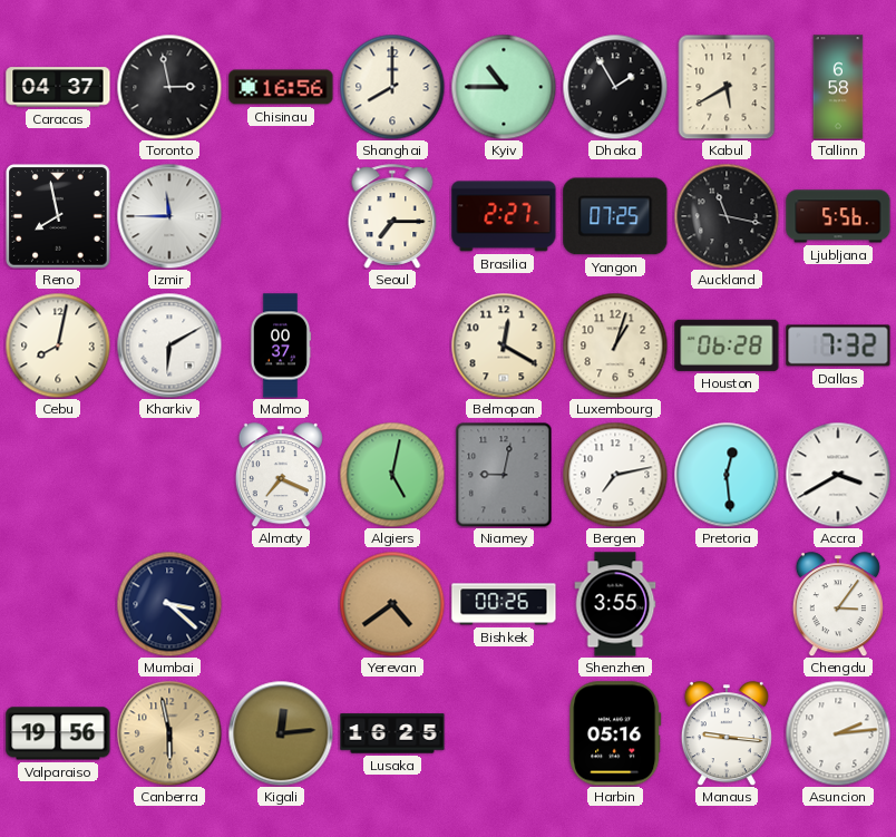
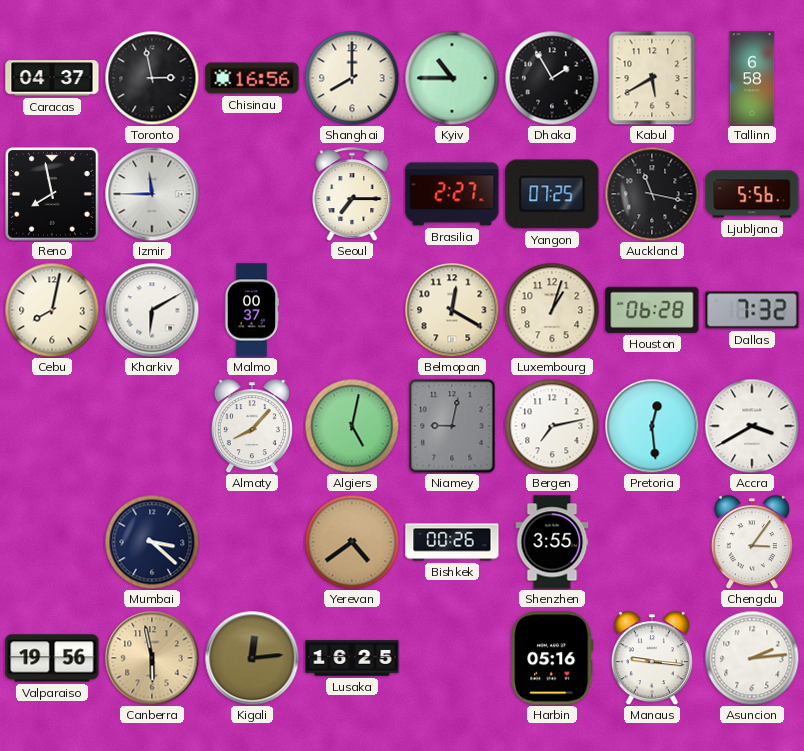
Almaty: 7:19 -> 8:07 (252, 426)
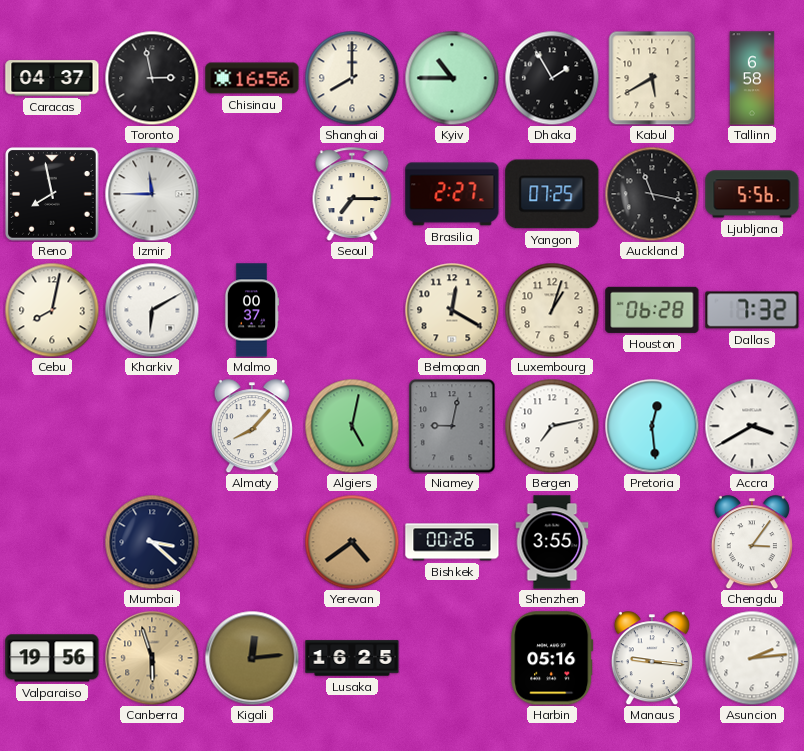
Canberra: 5:58 -> 5:57 (152, 658)
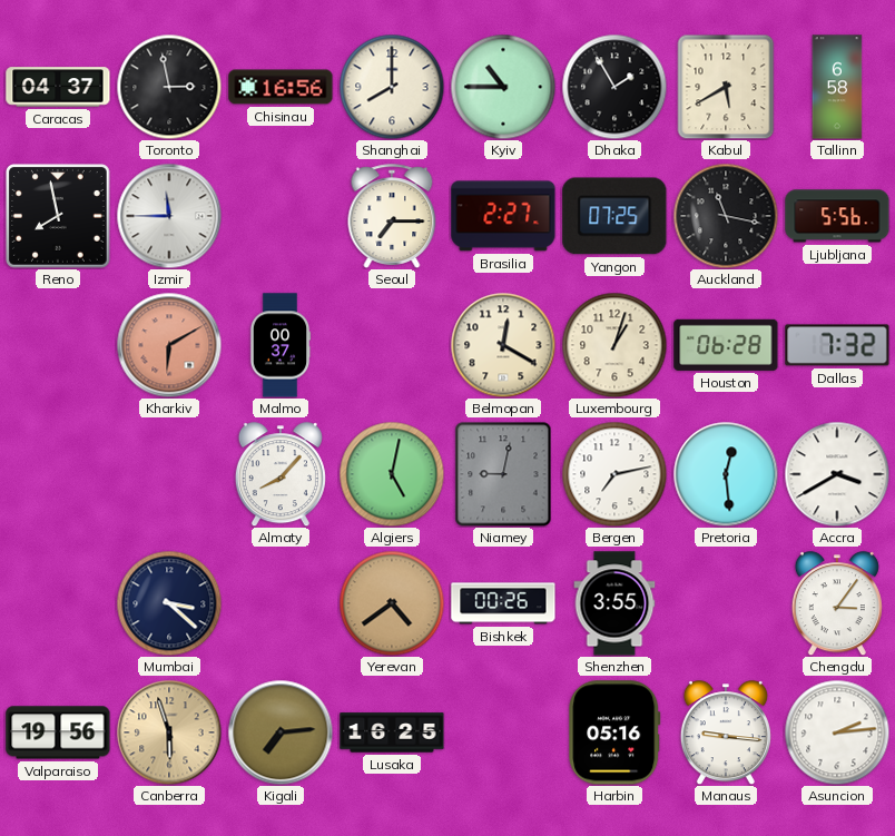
Cebu: 8:02 -> none (52, 310)
Kharkiv dial: white -> salmon (169, 345)
Kigali: 12:14 -> 7:14 (281, 732)
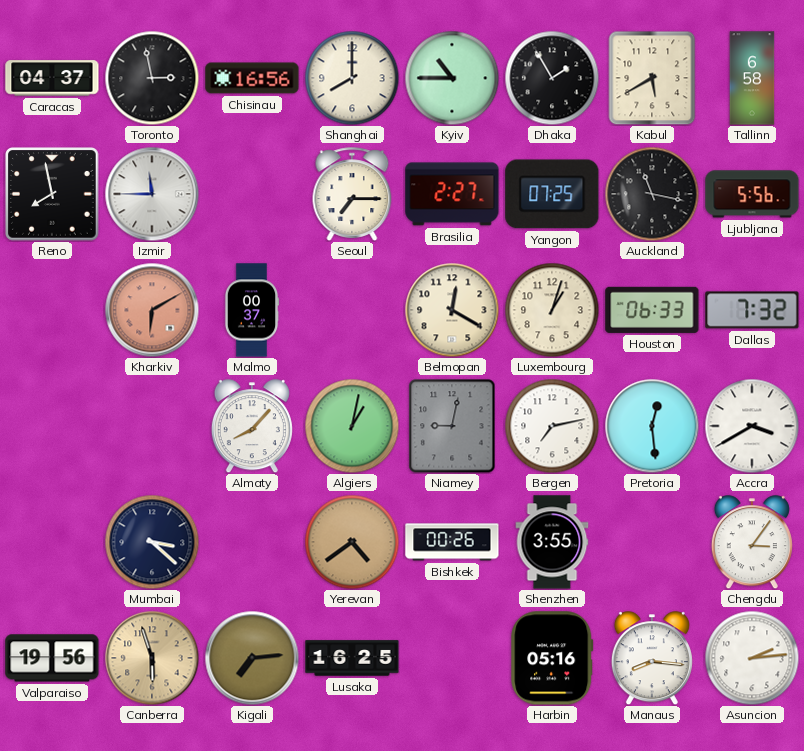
Houston: 06:28 -> 06:33 (652, 310)
Algiers: 5:02 -> 1:02 (352, 426)
Manaus: 9:16 -> 8:16 (652, 658)
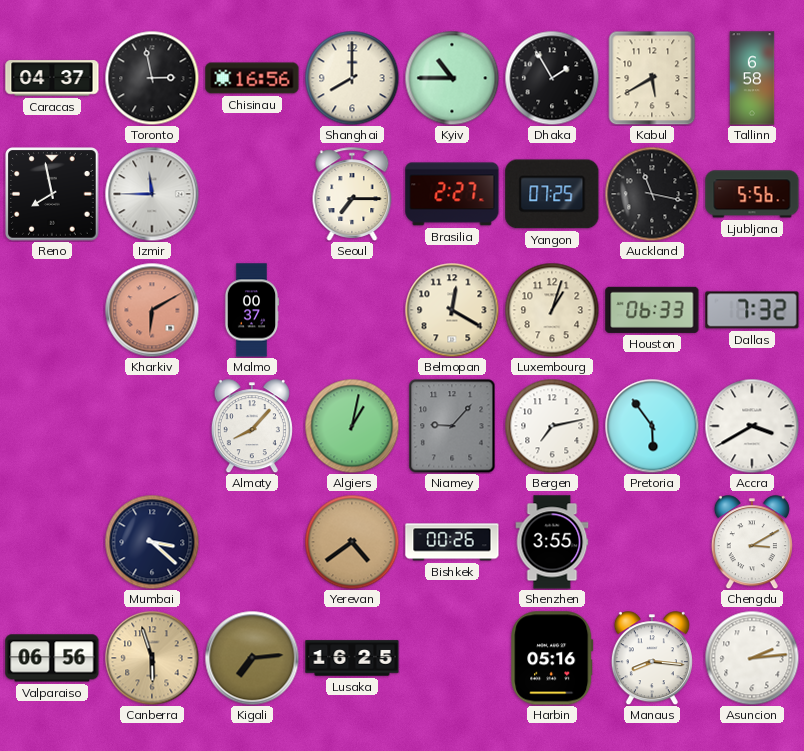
Niamey: 9:02 -> 9:07 (452, 426)
Pretoria: 12:29 -> 5:54 (652, 426)
Chengdu: 3:06 -> 3:10 (752, 542)
Valparaiso: 19:56 -> 06:56 (52, 658)
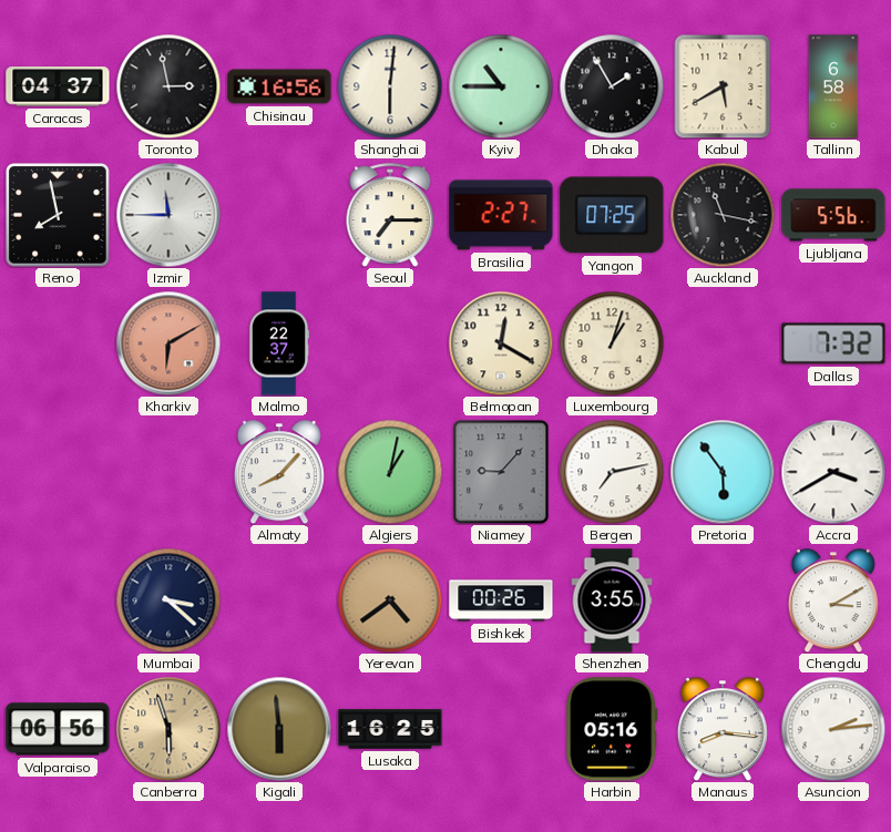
Shanghai: 8:00 -> 6:01 (390, 86)
Malmo: 00:37 -> 22:37 (279, 343)
Houston: 06:33 -> none (652, 310)
Kigali: 7:14 -> 5:59 (279, 729)
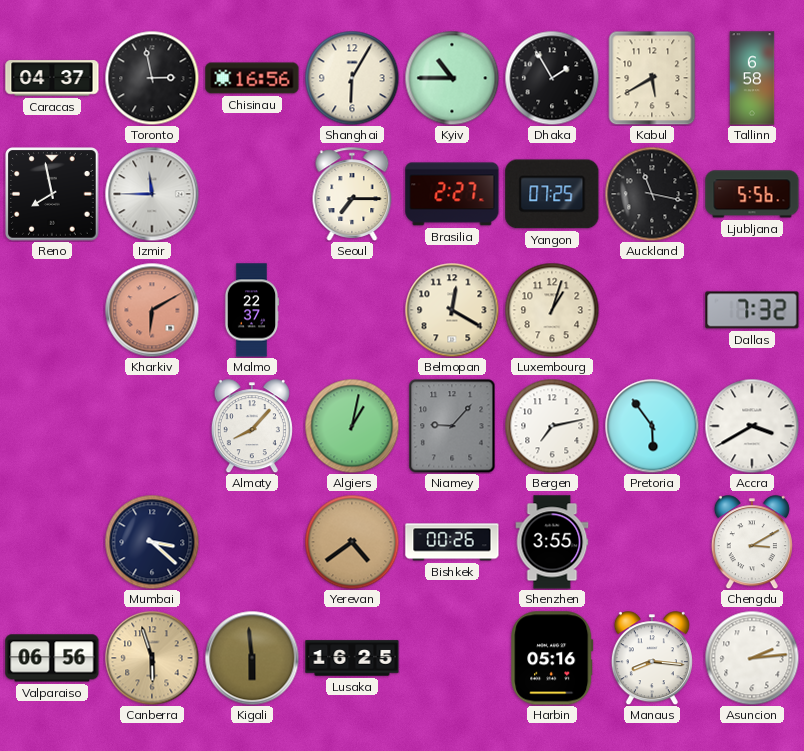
Shanghai: 6:01 -> 6:05 (352, 78)
